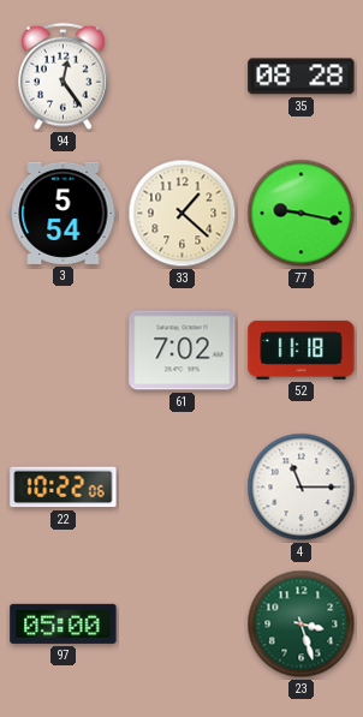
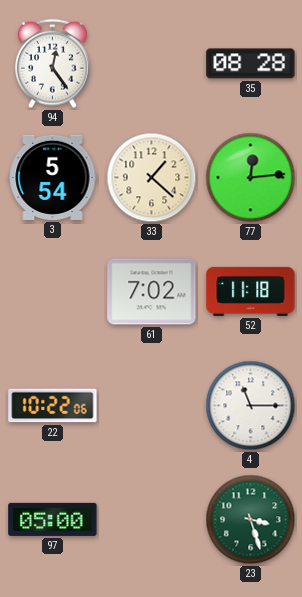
77: 9:17 -> 12:14 (251, 178)
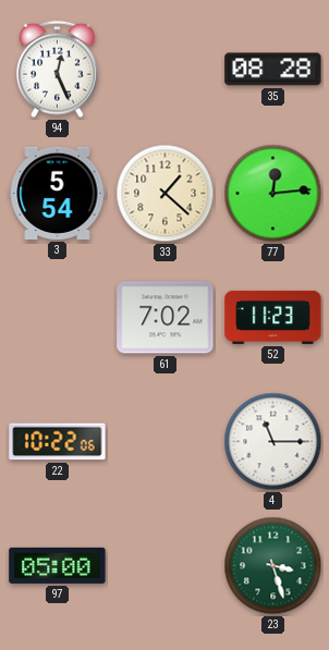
94: 12:24 -> 12:26 (58, 70)
52: 11:18 -> 11:23 (273, 317)
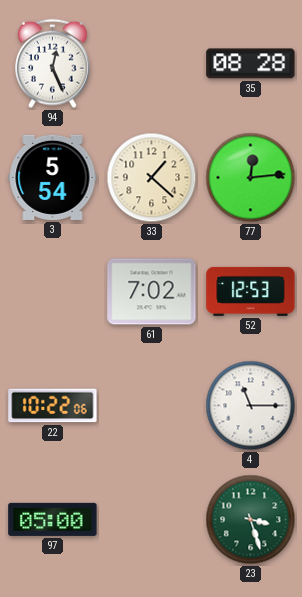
52: 11:23 -> 12:53 (251, 291)
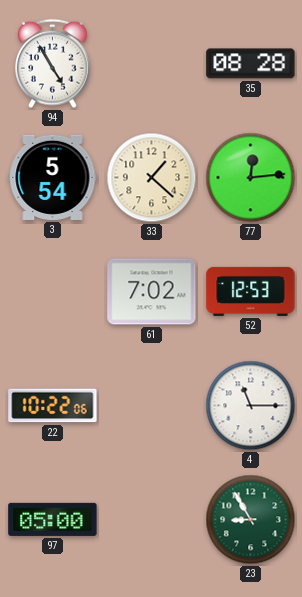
94: 12:26 -> 4:55 (53, 64)
23: 3:27 -> 8:55 (251, 520)
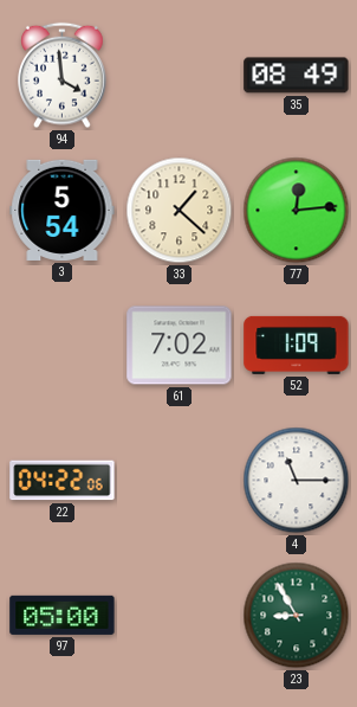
94: 4:55 -> 3:59 (63, 76)
35: 08:28 -> 08:49 (297, 76)
52: 12:53 -> 1:09 (297, 345)
22: 10:22 -> 04:22 (63, 481)
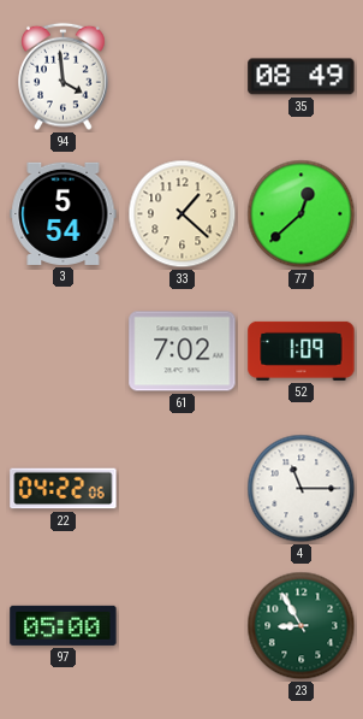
77: 12:14 -> 12:38 (302, 214)
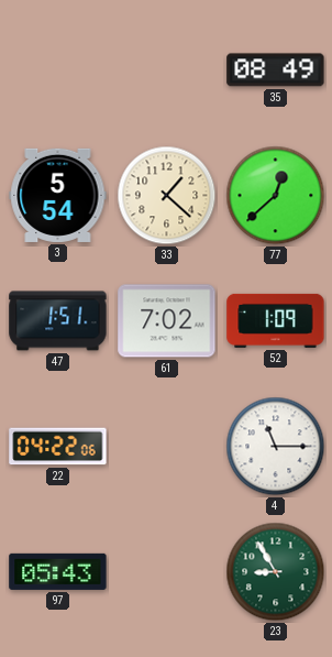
94: 3:59 -> none (64, 77)
47: none -> 1:51 (58, 321)
97: 05:00 -> 05:43 (58, 571)
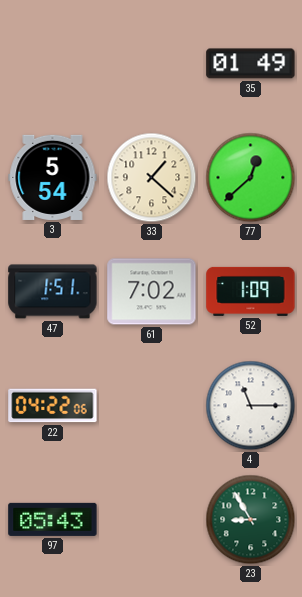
35: 08:49 -> 01:49 (251, 64)
